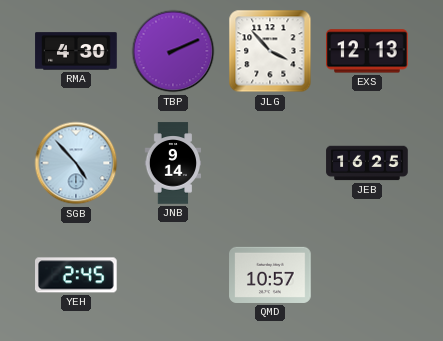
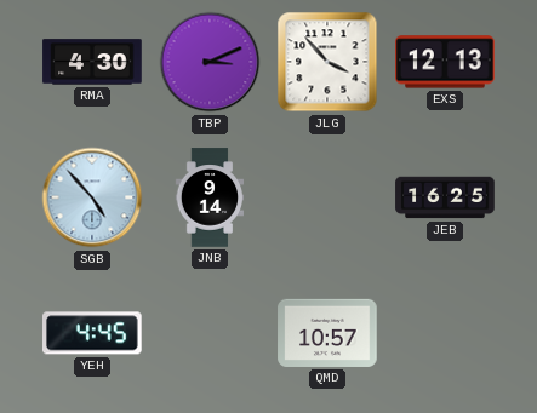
TBP: 2:11 -> 3:11 (210, 62)
YEH: 2:45 -> 4:45 (92, 333)
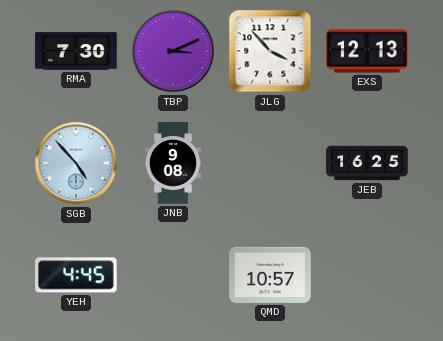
RMA: 4:30 -> 7:30 (76, 51)
JNB: 9:14 -> 9:08 (173, 163)
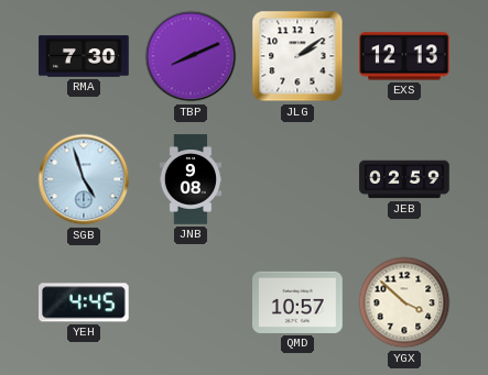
TBP: 3:11 -> 8:11 (191, 56)
JLG: 3:53 -> 2:09 (297, 56)
SGB: 4:53 -> 4:57 (84, 179)
JEB: 16:25 -> 02:59 (404, 179)
YGX: none -> 3:52 (404, 302)
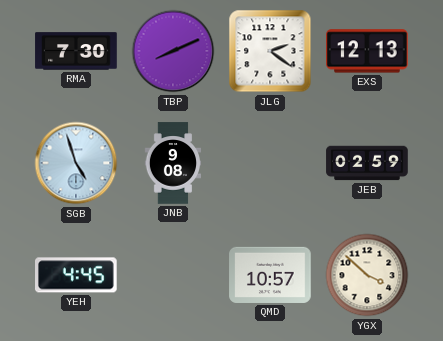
JLG: 2:09 -> 2:21 (270, 51)
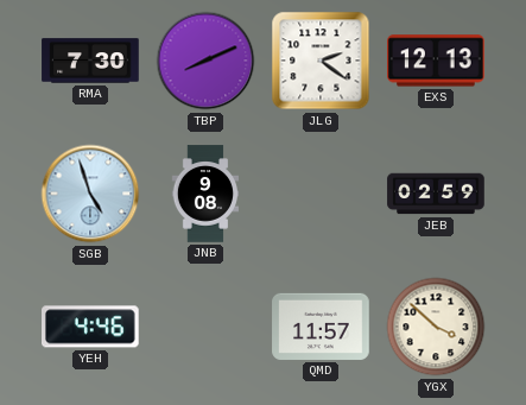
YEH: 4:45 -> 4:46 (90, 327)
QMD: 10:57 -> 11:57 (321, 327)
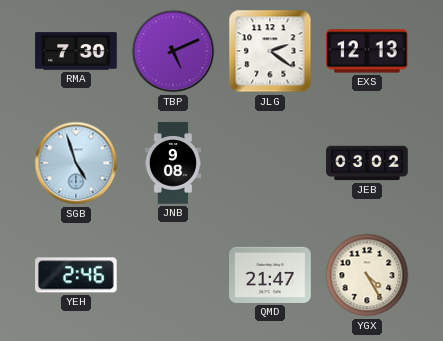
TBP: 8:11 -> 5:11 (173, 51)
JEB: 02:59 -> 03:02 (367, 163)
YEH: 4:46 -> 2:46 (76, 275)
QMD: 11:57 -> 21:47 (270, 275)
YGX: 3:52 -> 4:25 (367, 275)
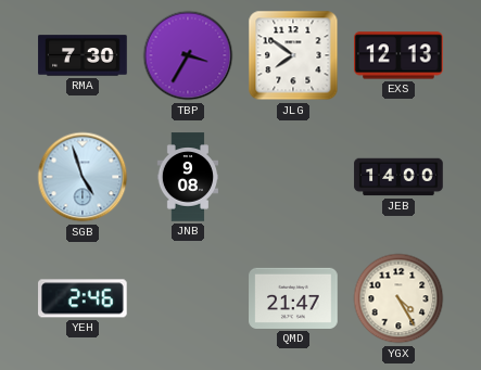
TBP: 5:11 -> 3:35 (188, 55)
JLG: 2:21 -> 7:51 (293, 55)
JEB: 03:02 -> 14:00 (398, 177)
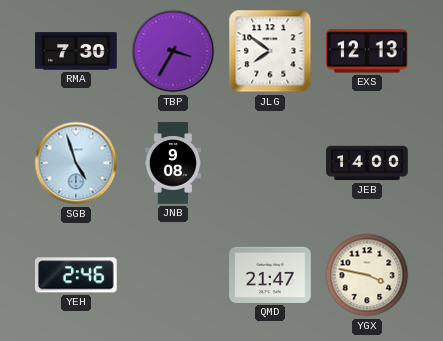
YGX: 4:25 -> 3:47 (367, 275)
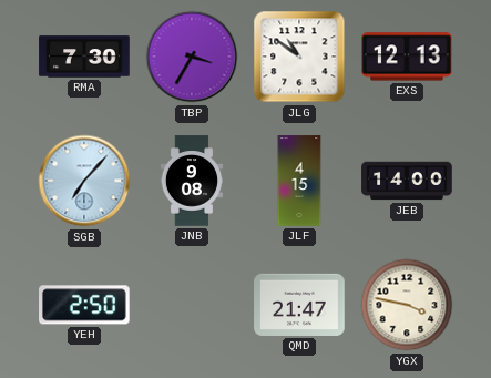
JLG: 7:51 -> 10:51 (299, 57)
SGB: 4:57 -> 7:07 (84, 181)
JLF: none -> 4:15 (299, 181)
YEH: 2:46 -> 2:50 (84, 305)
